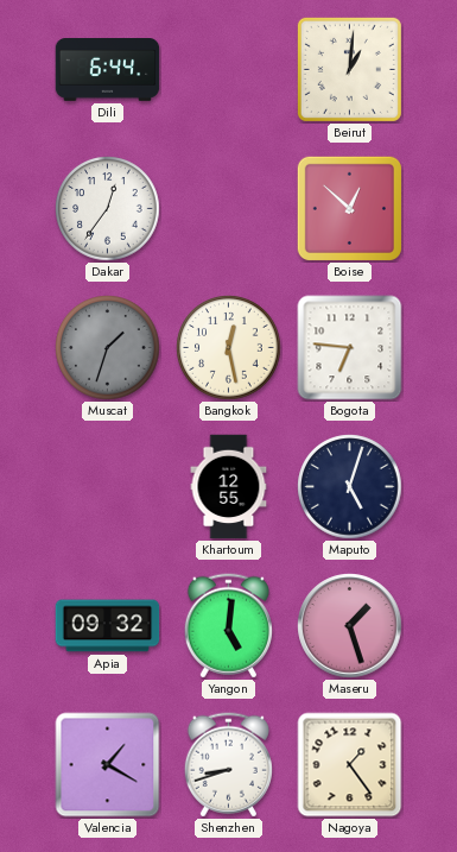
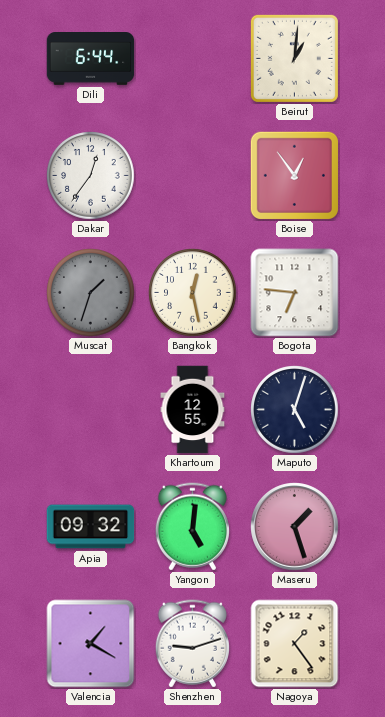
Boise: 12:52 -> 12:54 (294, 175)
Shenzhen: 8:42 -> 9:12 (192, 644)
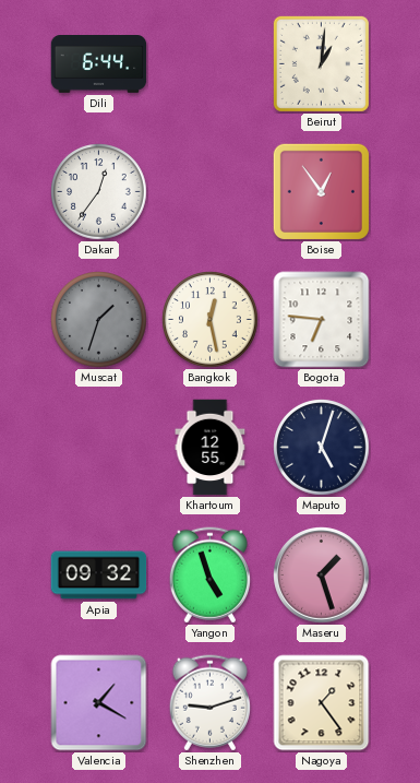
Yangon: 5:01 -> 4:57 (209, 576)
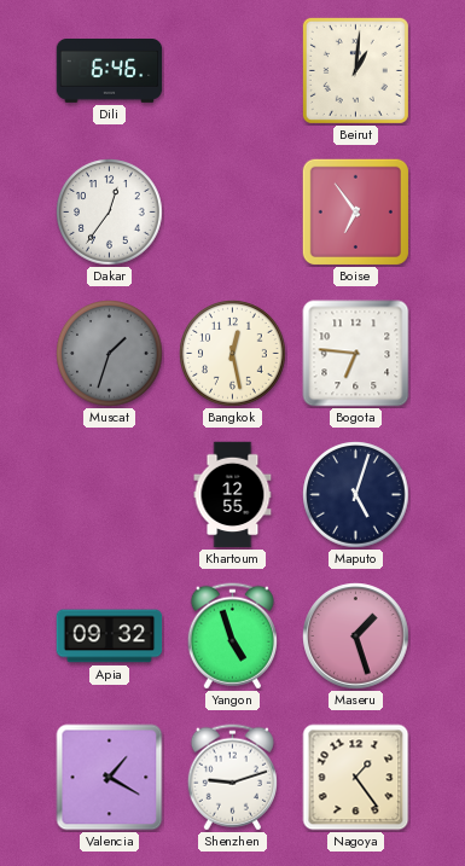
Dili: 6:44 -> 6:46 (110, 71)
Boise: 12:54 -> 6:54 (355, 211)
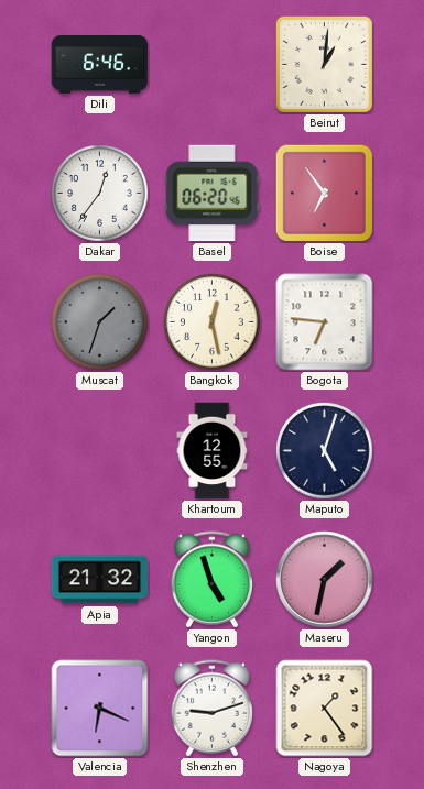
Basel: none -> 06:20 (213, 194)
Apia: 09:32 -> 21:32 (100, 580)
Maseru: 1:27 -> 1:32 (325, 580)
Valencia: 1:20 -> 6:19 (100, 709)
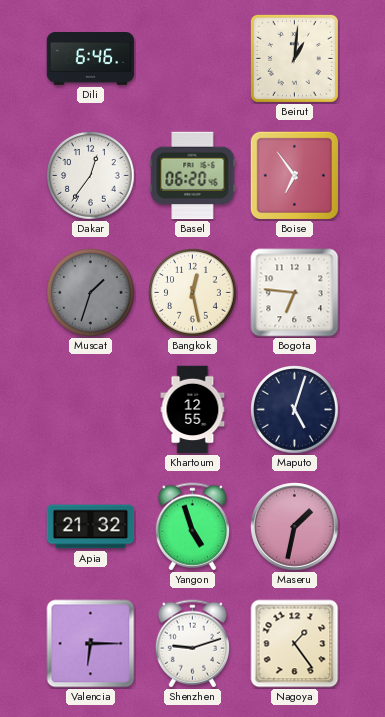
Valencia: 6:19 -> 6:15 (91, 644)
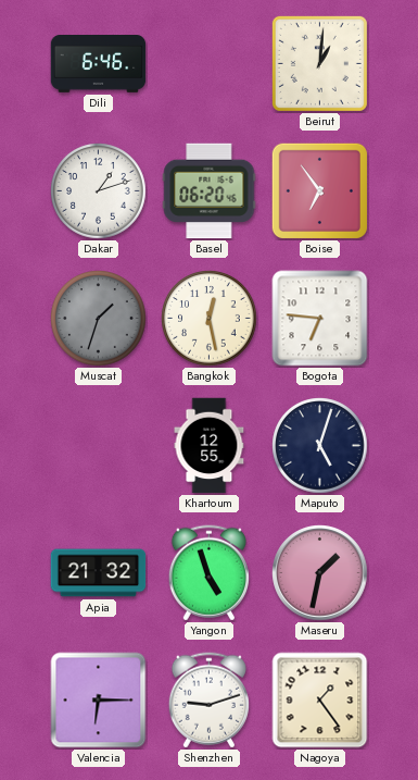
Dakar: 12:36 -> 1:12 (99, 191)
